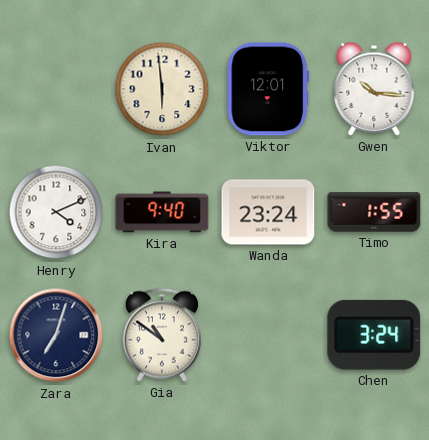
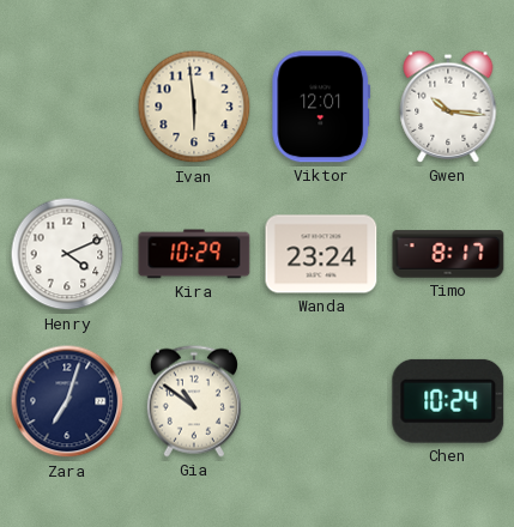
Kira: 9:40 -> 10:29 (194, 254)
Timo: 1:55 -> 8:17 (448, 254)
Chen: 3:24 -> 10:24 (448, 401)
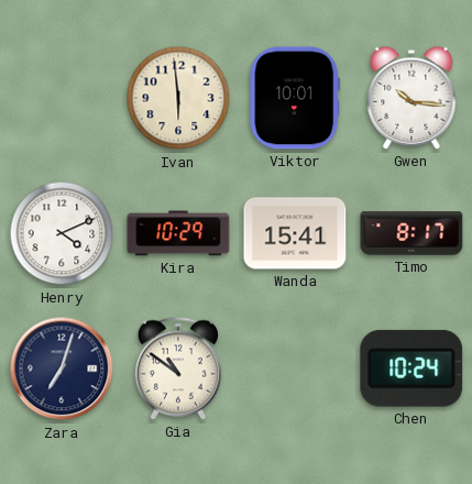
Viktor: 12:01 -> 10:01 (295, 98)
Wanda: 23:24 -> 15:41 (295, 233)
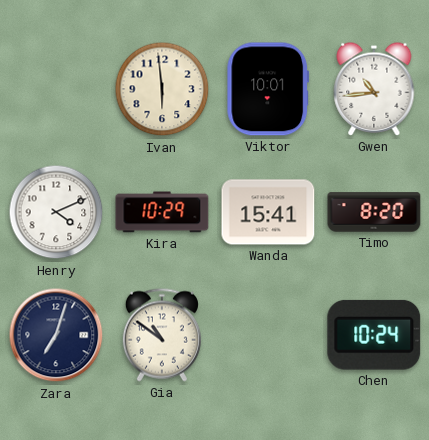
Gwen: 10:16 -> 10:44 (374, 89)
Timo: 8:17 -> 8:20 (374, 212)
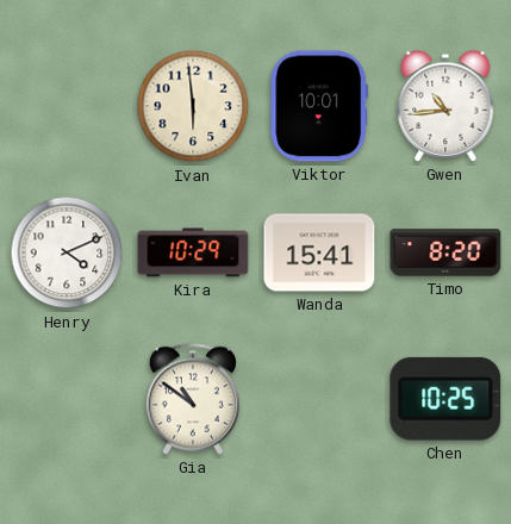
Zara: 7:03 -> none (56, 335)
Chen: 10:24 -> 10:25 (445, 399)
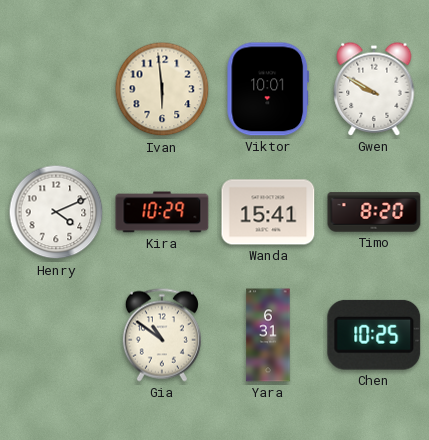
Gwen: 10:44 -> 9:50 (374, 89)
Yara: none -> 6:31 (268, 335)
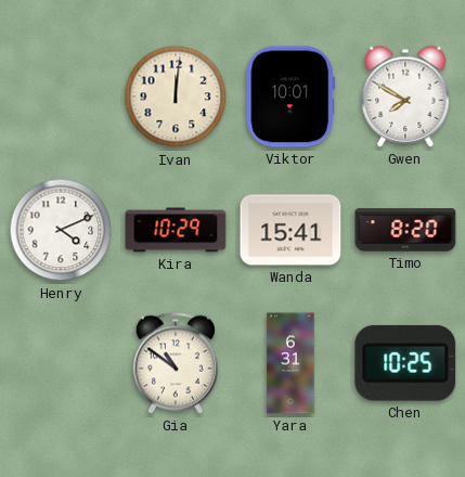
Ivan: 5:59 -> 12:01 (176, 96)
Gwen: 9:50 -> 7:50 (405, 96)
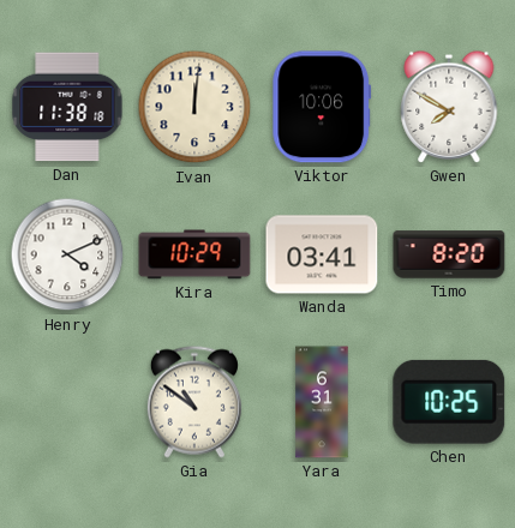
Dan: none -> 11:38 (67, 107)
Viktor: 10:01 -> 10:06 (322, 107)
Wanda: 15:41 -> 03:41 (322, 254)
